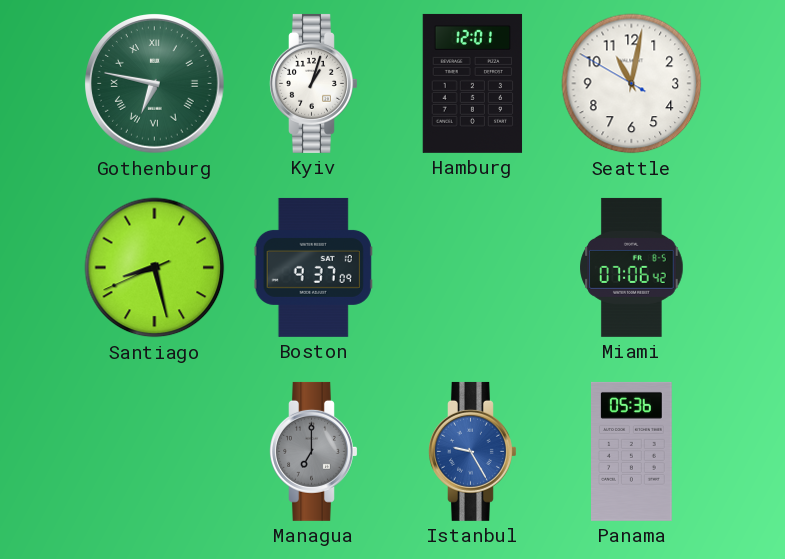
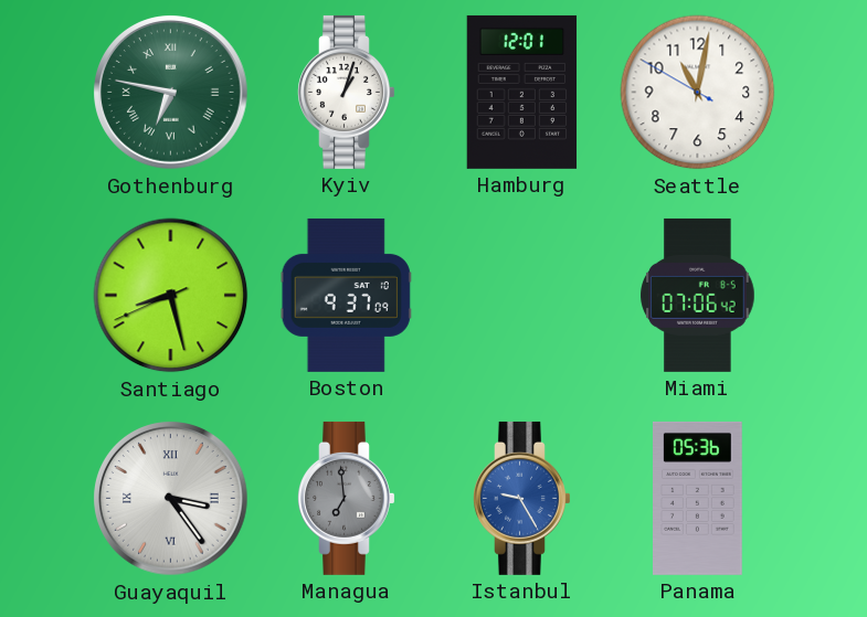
Guayaquil: none -> 3:24 (171, 499)
Managua: 7:00 -> 6:59 (347, 498)
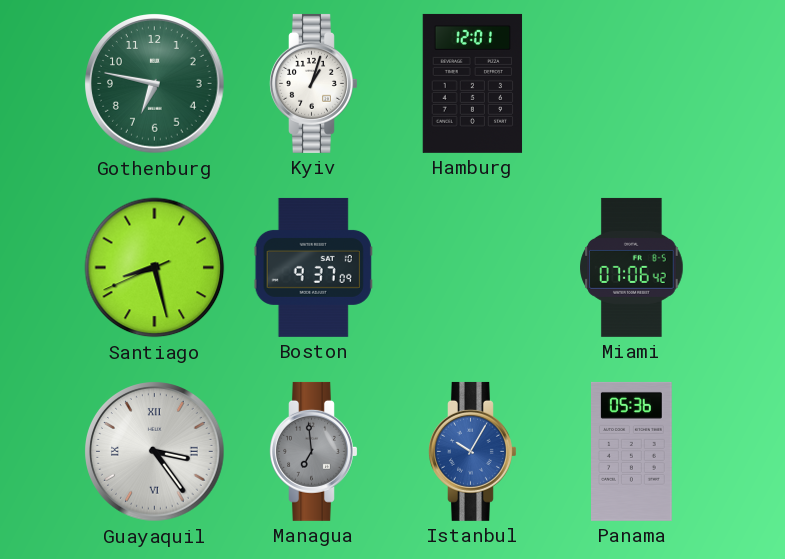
Gothenburg numerals: Roman -> Arabic (155, 84)
Seattle: 11:01 -> none (698, 93)
Istanbul: 9:25 -> 10:05 (473, 451)
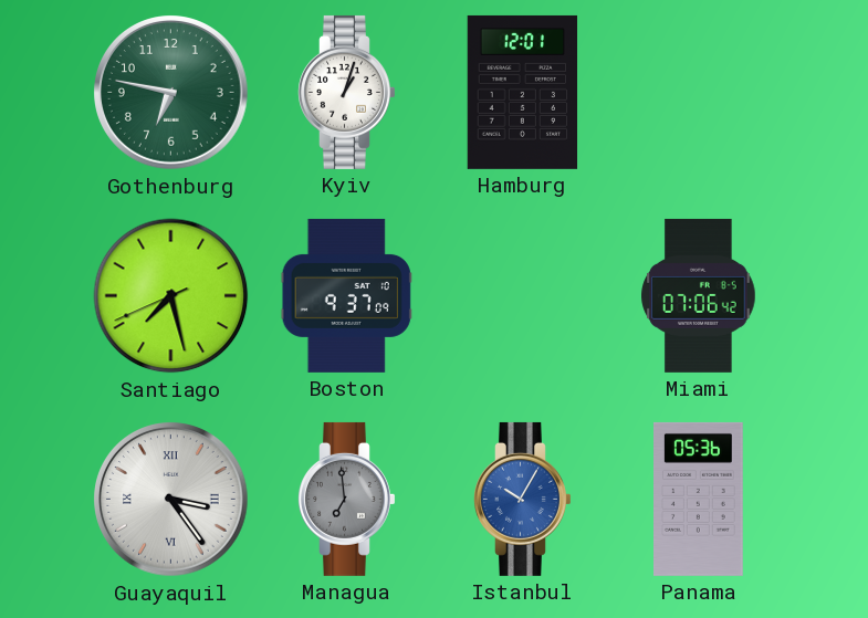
Santiago: 8:27 -> 7:27 (171, 296)
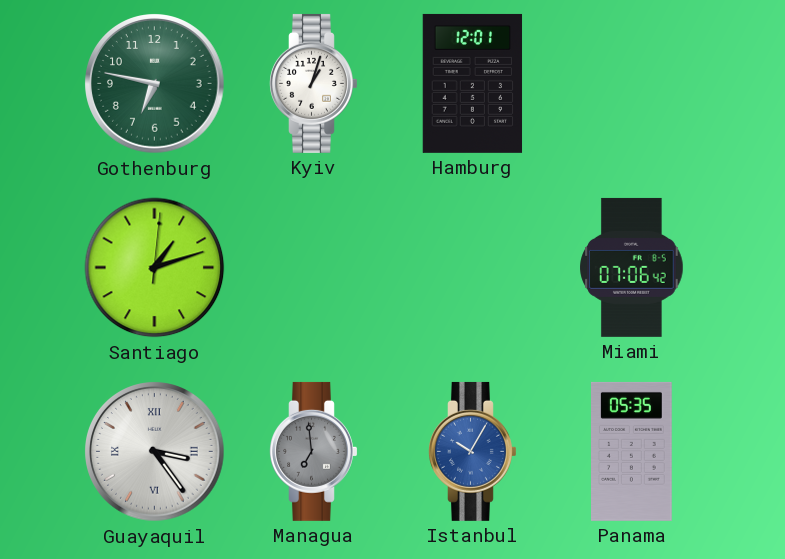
Santiago: 7:27 -> 1:12 (155, 268)
Boston: 9:37 -> none (346, 295)
Panama: 05:36 -> 05:35 (632, 451)
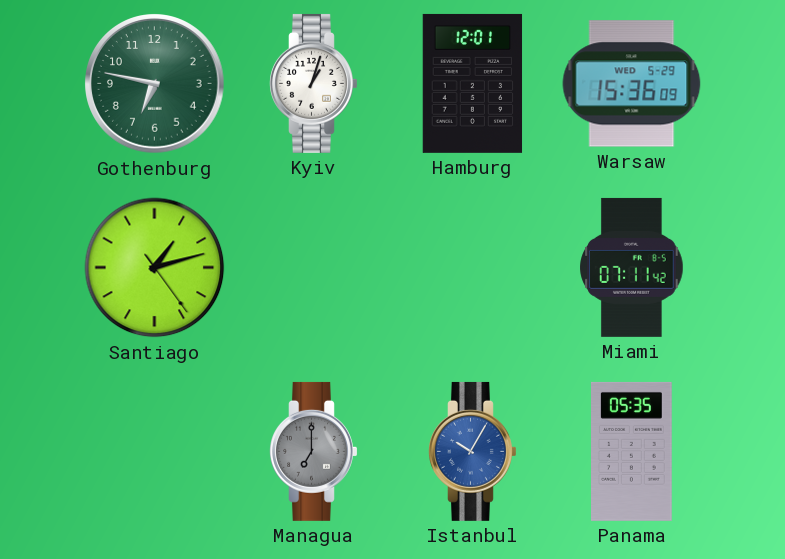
Warsaw: none -> 15:36 (632, 84)
Santiago: 1:12:01 -> 1:12:24 (155, 268)
Miami: 07:06 -> 07:11 (632, 267)
Guayaquil: 3:24 -> none (155, 452)
Managua: 6:59 -> 7:00 (314, 451)
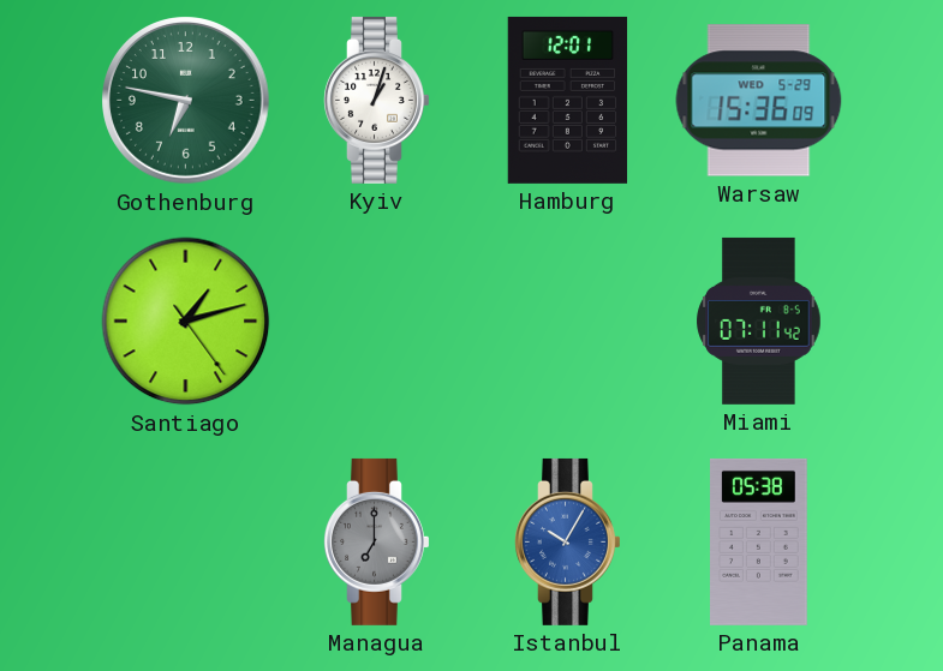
Panama: 05:35 -> 05:38 (759, 541)
